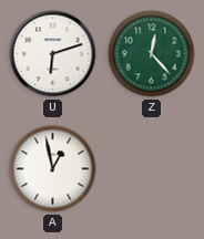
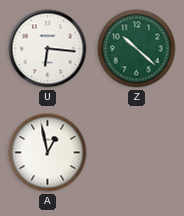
U: 6:12 -> 6:16 (48, 49)
Z: 12:23 -> 10:22 (137, 49)
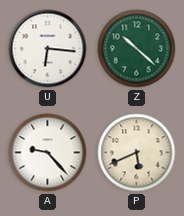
A: 12:58 -> 9:23 (48, 153)
P: none -> 5:41 (137, 153)
